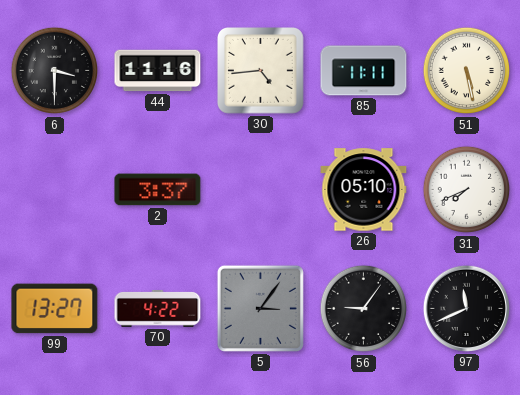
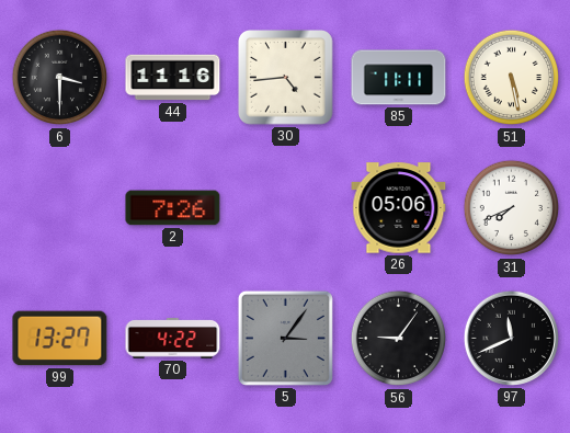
2: 3:37 -> 7:26 (173, 208)
26: 05:10 -> 05:06 (399, 208)
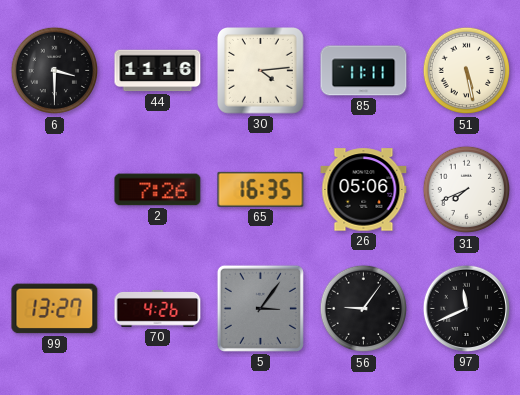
30: 4:44 -> 4:14 (261, 71)
65: none -> 16:35 (261, 189)
70: 4:22 -> 4:26 (158, 309)
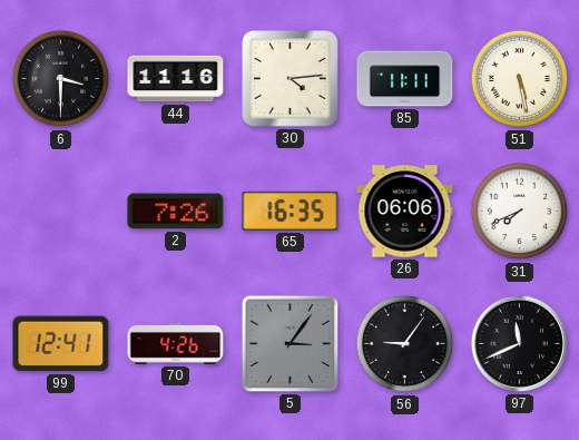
26: 05:06 -> 06:06 (405, 212)
99: 13:27 -> 12:41 (61, 344)
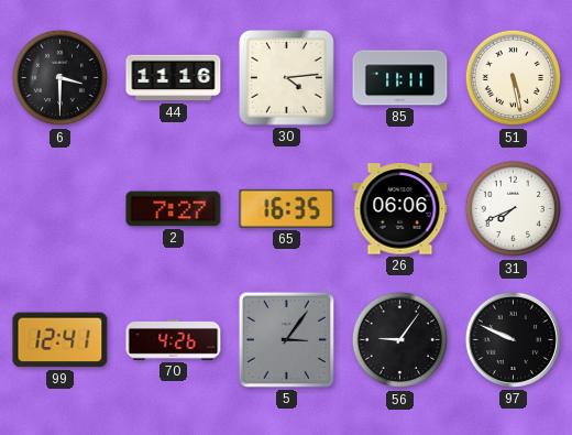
2: 7:26 -> 7:27 (174, 209)
97: 11:41 -> 9:49 (513, 339)
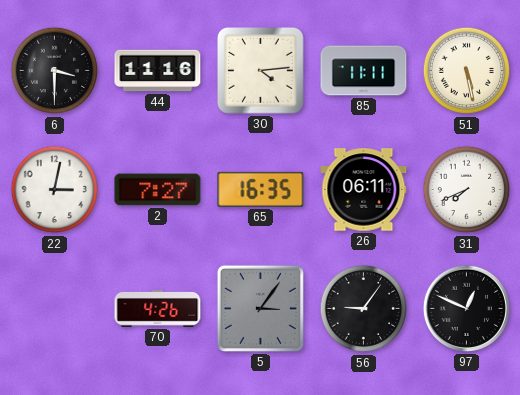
22: none -> 3:02 (55, 190)
26: 06:06 -> 06:11 (364, 190)
99: 12:41 -> none (61, 340)
97: 9:49 -> 12:49 (466, 308)
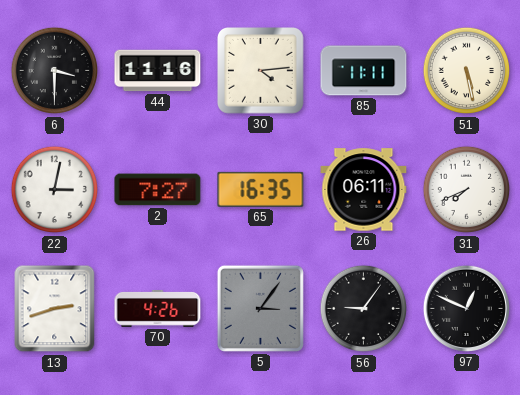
13: none -> 2:42 (55, 309)
